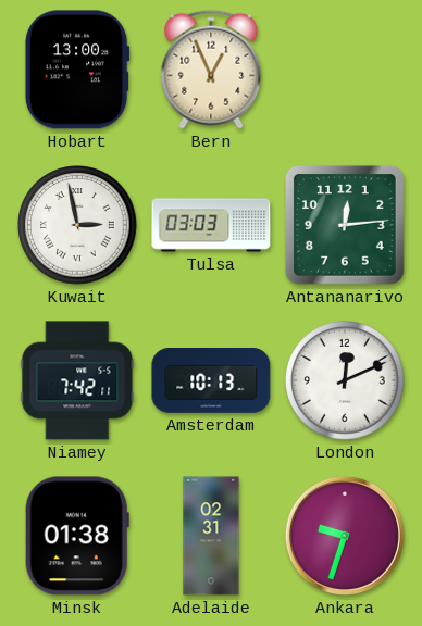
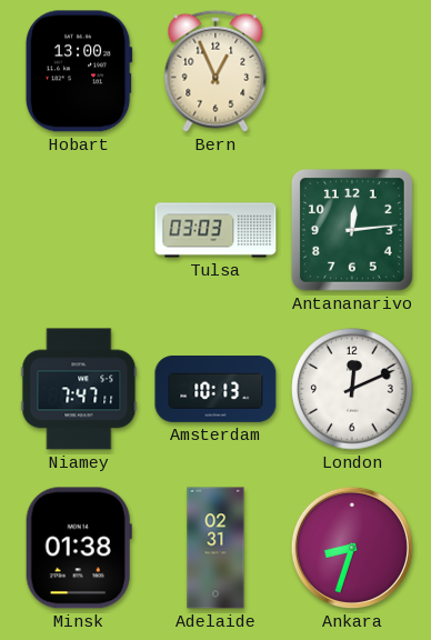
Kuwait: 2:58 -> none (77, 225)
Niamey: 7:42 -> 7:47 (79, 389)
Ankara: 9:33 -> 8:33 (352, 548)
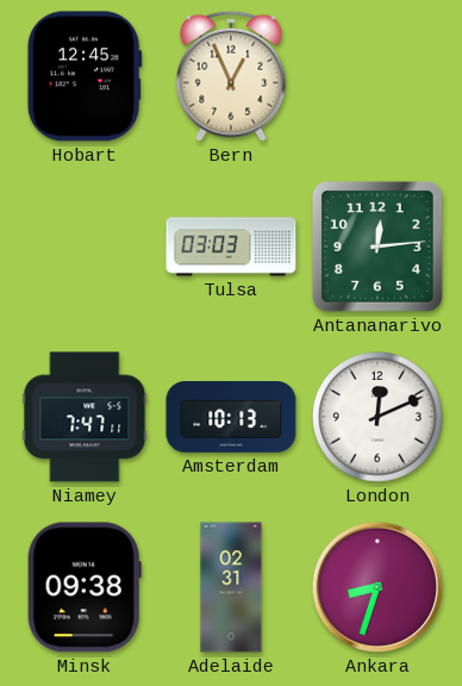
Hobart: 13:00 -> 12:45 (85, 76)
Minsk: 01:38 -> 09:38 (85, 587)
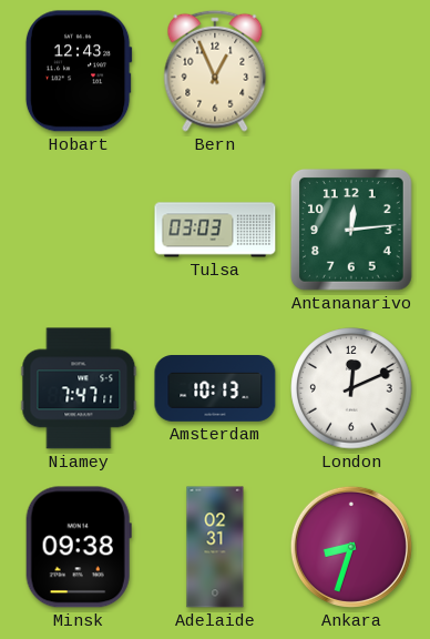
Hobart: 12:45 -> 12:43 (79, 71)
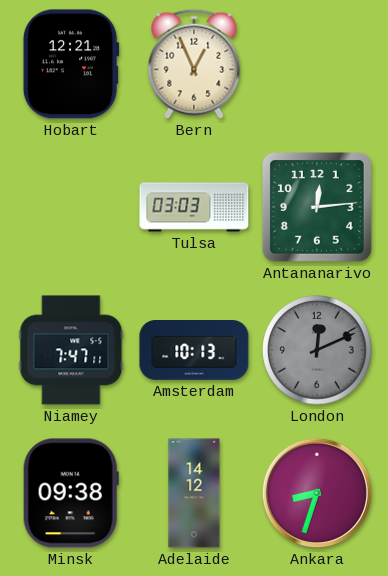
Hobart: 12:43 -> 12:21 (71, 64)
London dial: white -> grey (317, 350)
Adelaide: 02:31 -> 14:12 (194, 493)
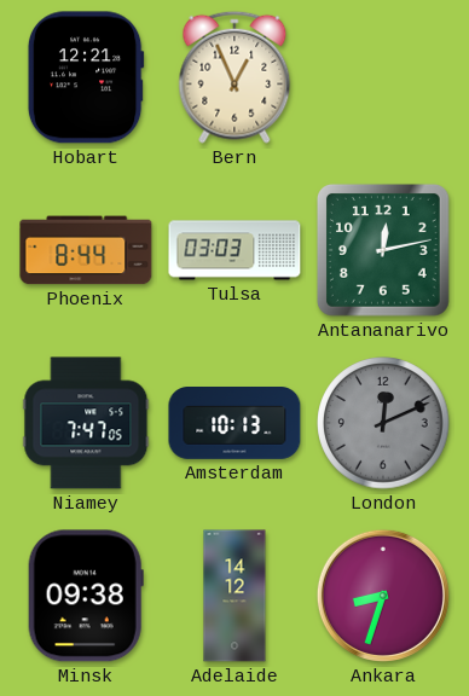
Phoenix: none -> 8:44 (86, 250)
Antananarivo: 12:14 -> 12:13 (383, 250)
Niamey: 7:47:11 -> 7:47:05 (86, 423)
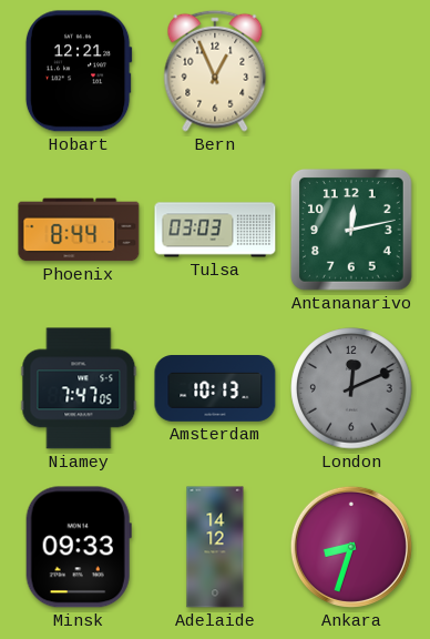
Minsk: 09:38 -> 09:33 (79, 547)
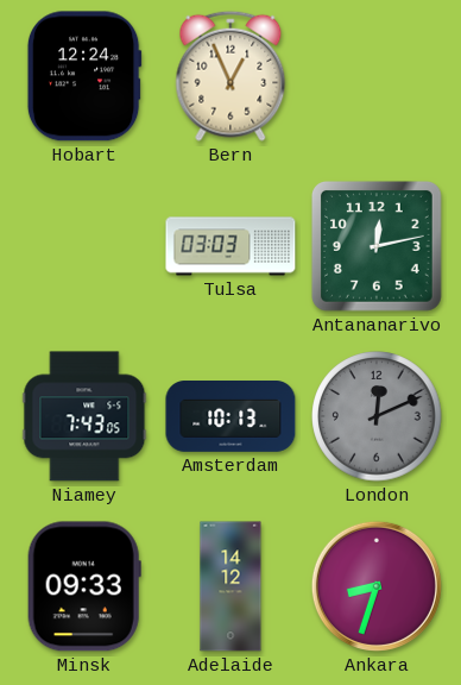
Hobart: 12:21 -> 12:24 (84, 76)
Phoenix: 8:44 -> none (79, 230)
Niamey: 7:47 -> 7:43 (84, 416)
